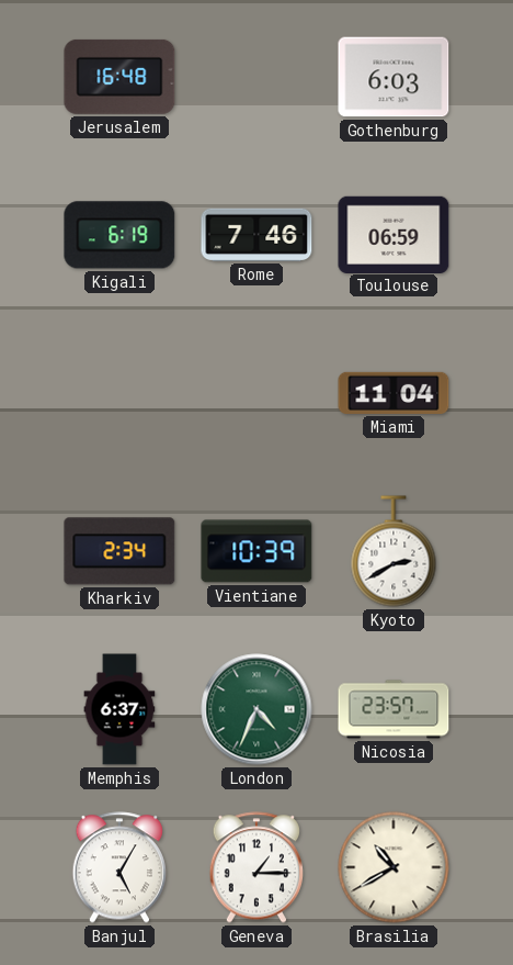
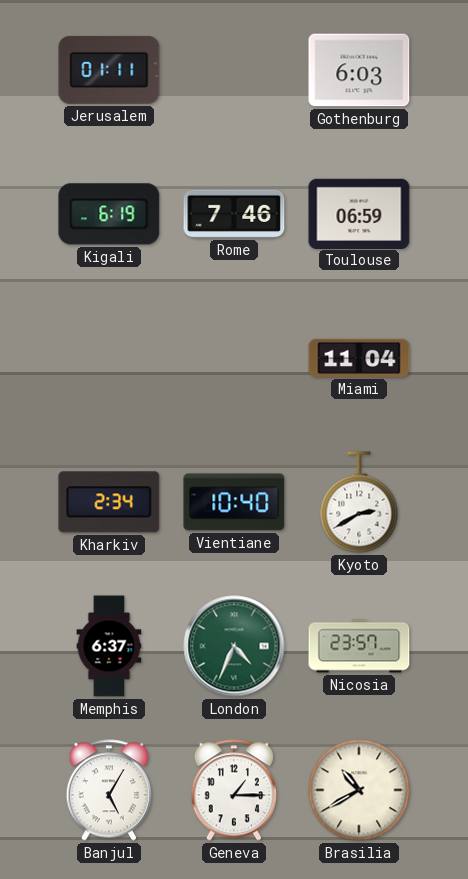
Jerusalem: 16:48 -> 01:11 (109, 70)
Vientiane: 10:39 -> 10:40 (234, 502)
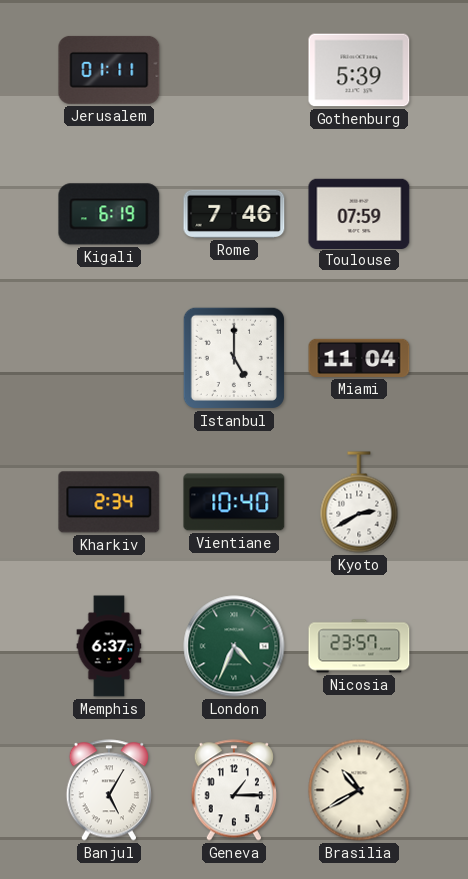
Gothenburg: 6:03 -> 5:39 (359, 70)
Toulouse: 06:59 -> 07:59 (359, 213)
Istanbul: none -> 5:00 (234, 358)
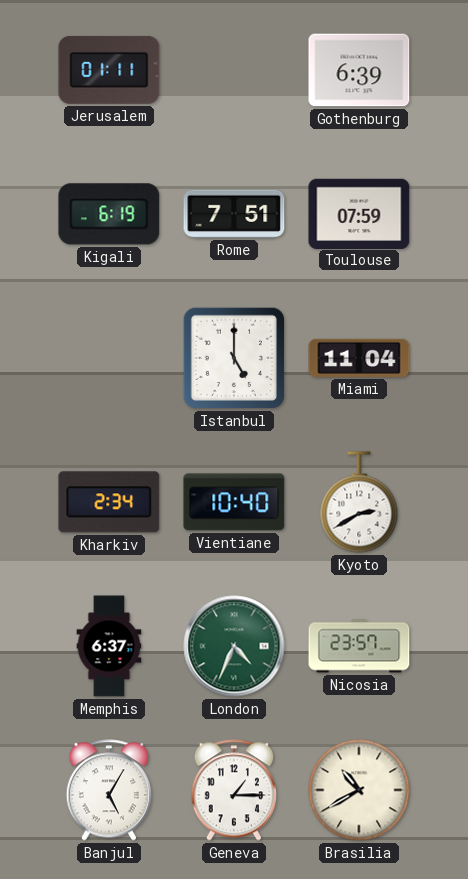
Gothenburg: 5:39 -> 6:39 (359, 70)
Rome: 7:46 -> 7:51 (234, 214)
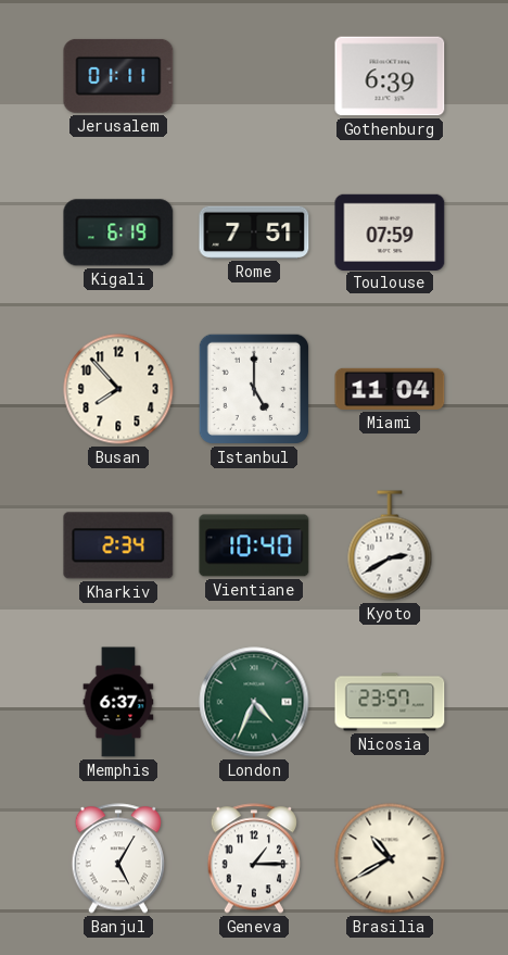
Busan: none -> 7:53 (118, 389)
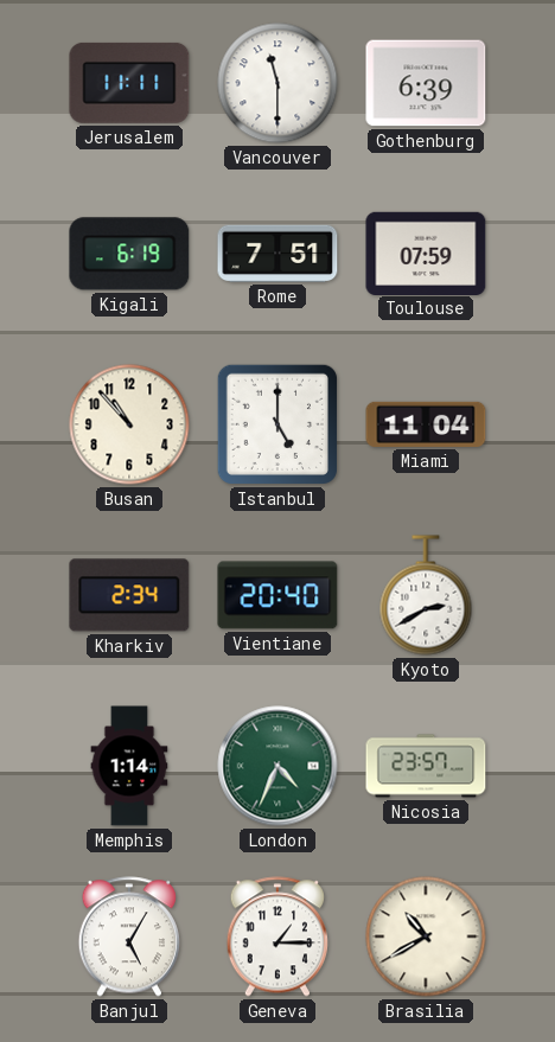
Jerusalem: 01:11 -> 11:11 (129, 83)
Vancouver: none -> 11:30 (277, 83)
Busan: 7:53 -> 10:53 (129, 424)
Vientiane: 10:40 -> 20:40 (277, 595)
Memphis: 6:37 -> 1:14 (129, 766)
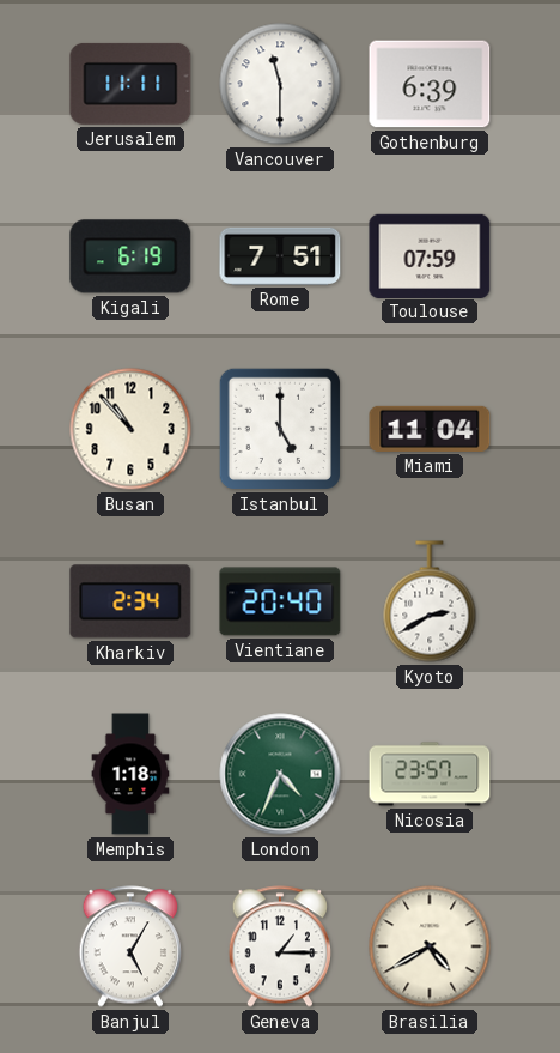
Memphis: 1:14 -> 1:18 (130, 774)
Brasilia: 10:40 -> 4:40 (430, 946)
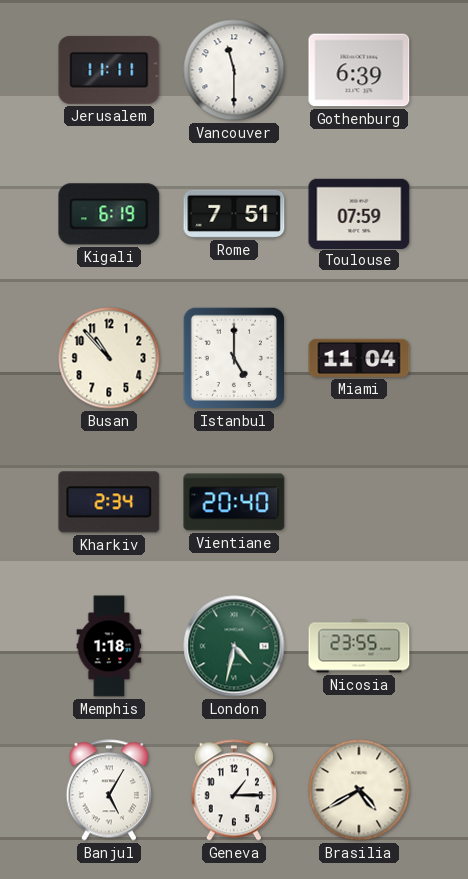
Kyoto: 2:40 -> none (430, 601)
London: 4:34 -> 4:32 (234, 646)
Nicosia: 23:57 -> 23:55 (359, 646)
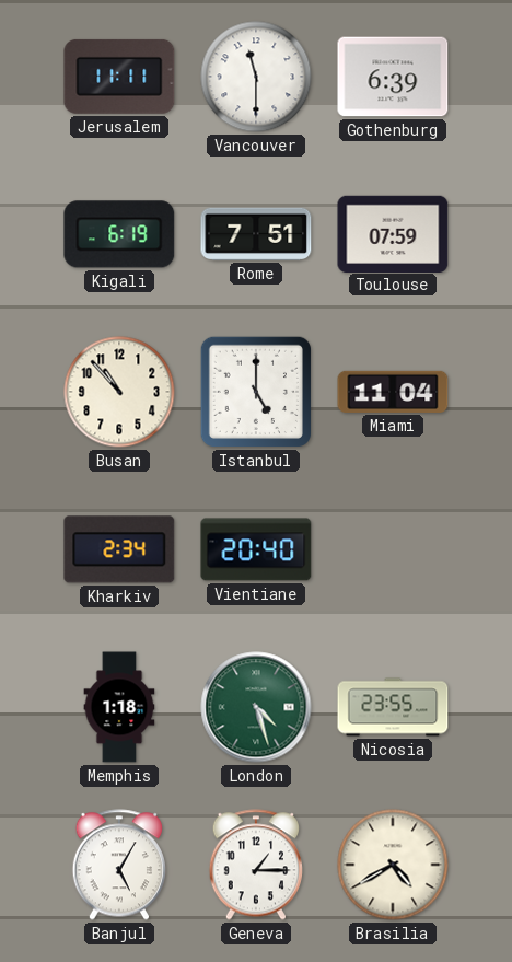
London: 4:32 -> 4:27 (256, 707)
